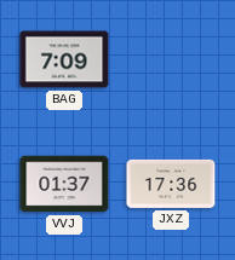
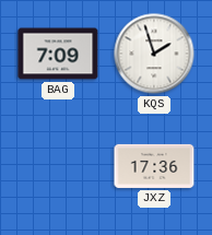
KQS: none -> 1:57 (154, 54)
VVJ: 01:37 -> none (64, 184)
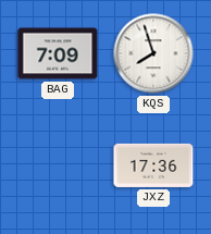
KQS: 1:57 -> 7:57 (153, 53)
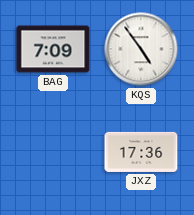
KQS: 7:57 -> 4:54 (141, 49)
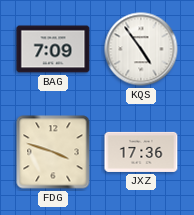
FDG: none -> 3:48 (53, 152)
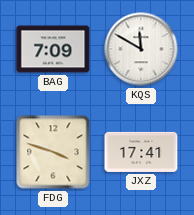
KQS: 4:54 -> 11:50 (141, 49)
JXZ: 17:36 -> 17:41 (141, 152)
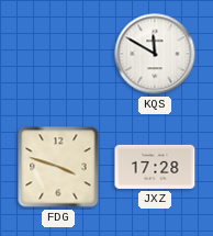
BAG: 7:09 -> none (53, 49)
JXZ: 17:41 -> 17:28 (155, 167)
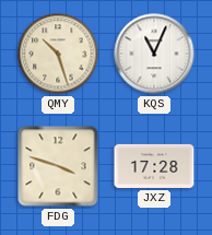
QMY: none -> 10:27 (58, 54)
KQS: 11:50 -> 11:04 (154, 54)
